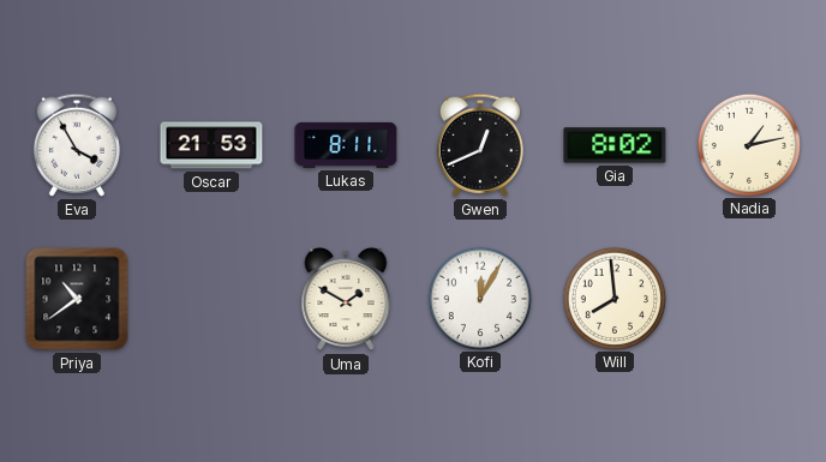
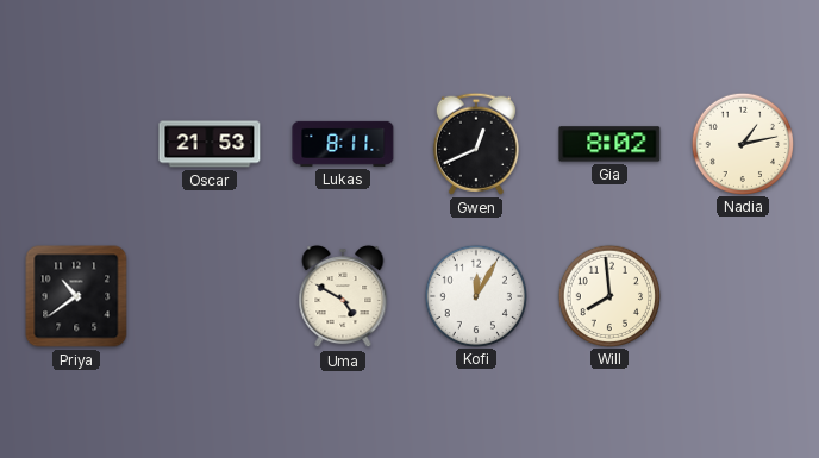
Eva: 3:55 -> none (77, 145)
Uma: 1:50 -> 4:50 (343, 296)
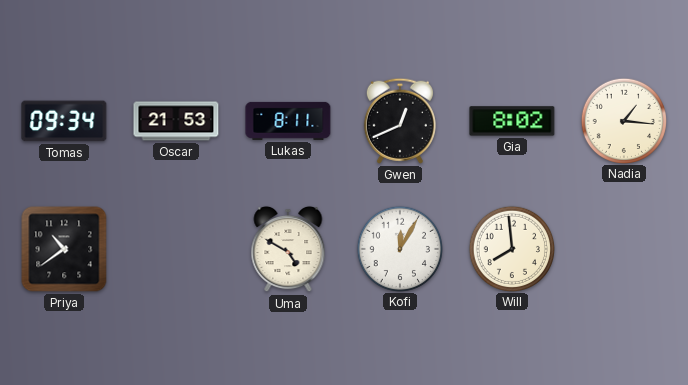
Tomas: none -> 09:34 (64, 121)
Nadia: 1:13 -> 1:16 (623, 120)
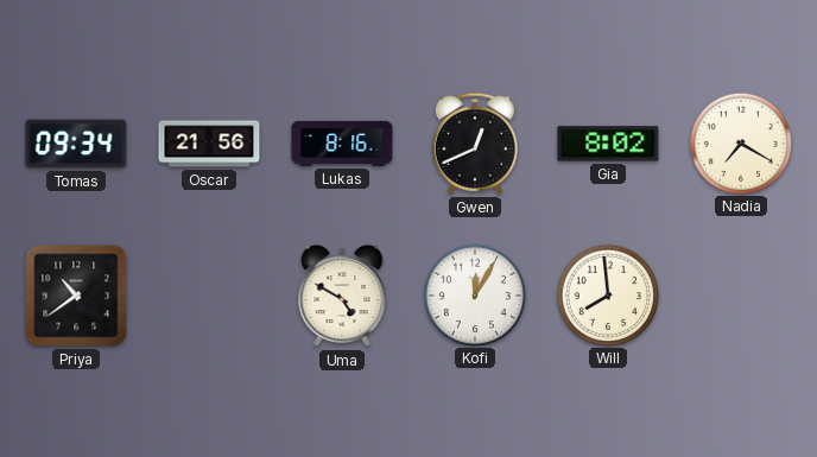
Oscar: 21:53 -> 21:56 (209, 144)
Lukas: 8:11 -> 8:16 (342, 144)
Nadia: 1:16 -> 7:20 (740, 142)
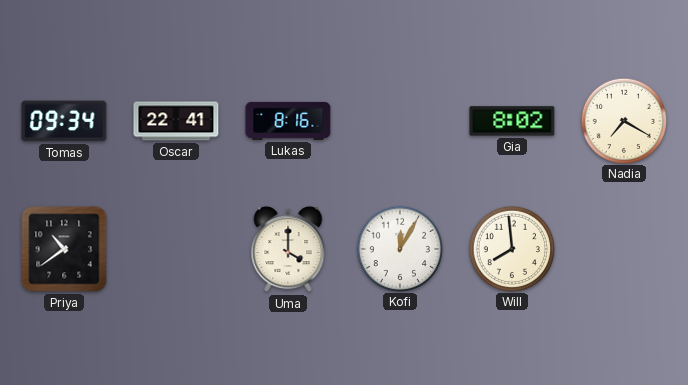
Oscar: 21:56 -> 22:41 (176, 121)
Gwen: 12:41 -> none (475, 144)
Uma: 4:50 -> 4:00 (288, 249)
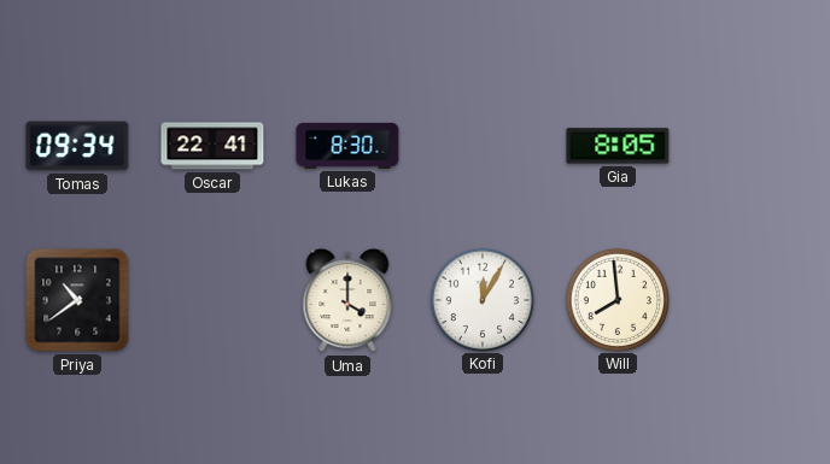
Lukas: 8:16 -> 8:30 (347, 146)
Gia: 8:02 -> 8:05 (618, 146)
Nadia: 7:20 -> none (623, 120)
